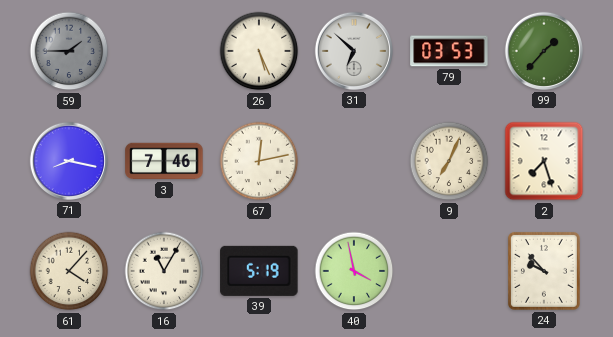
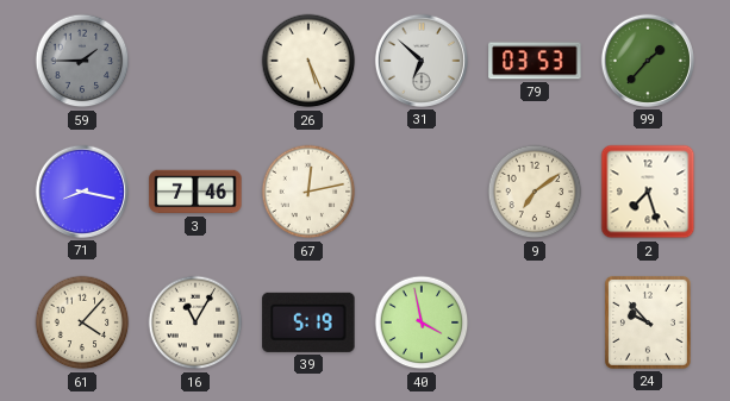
9: 7:04 -> 7:09 (535, 192)
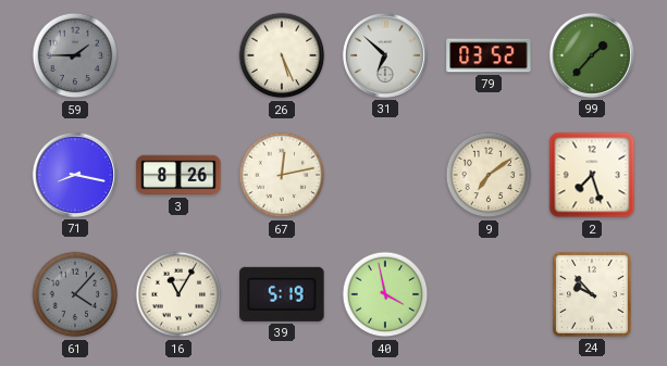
79: 03:53 -> 03:52 (489, 55)
3: 7:46 -> 8:26 (178, 175)
61 dial: cream -> grey (75, 294)
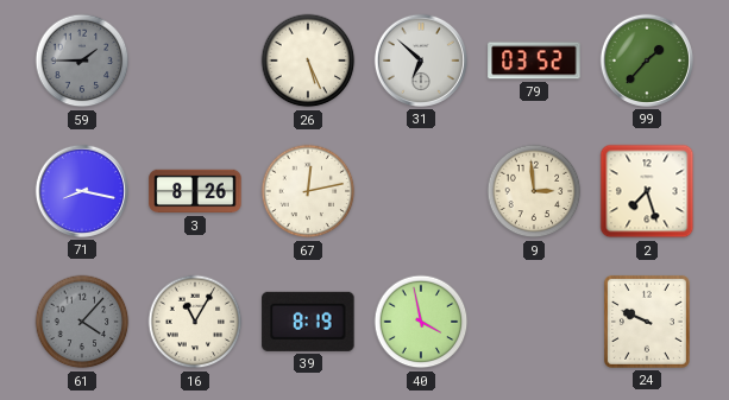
9: 7:09 -> 2:59 (534, 191)
39: 5:19 -> 8:19 (308, 322)
24: 9:53 -> 9:49 (647, 322)
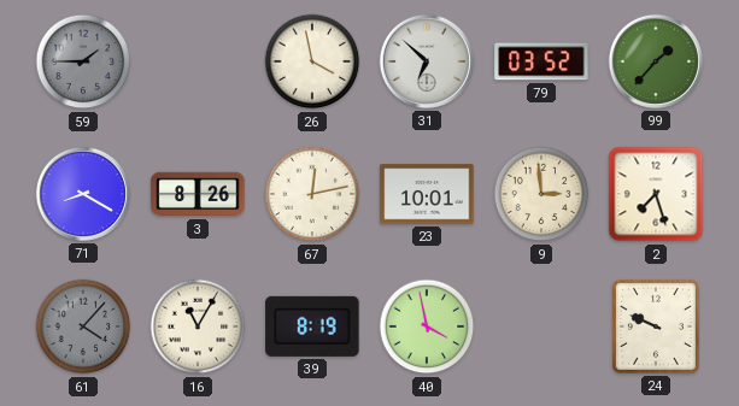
26: 5:26 -> 3:58 (312, 61)
71: 8:17 -> 8:20 (83, 194)
23: none -> 10:01 (427, 194)
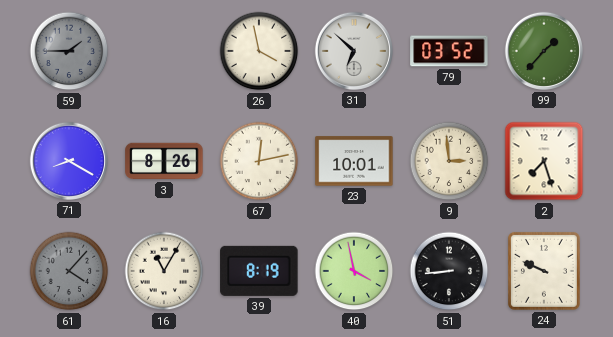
51: none -> 8:44 (449, 271)
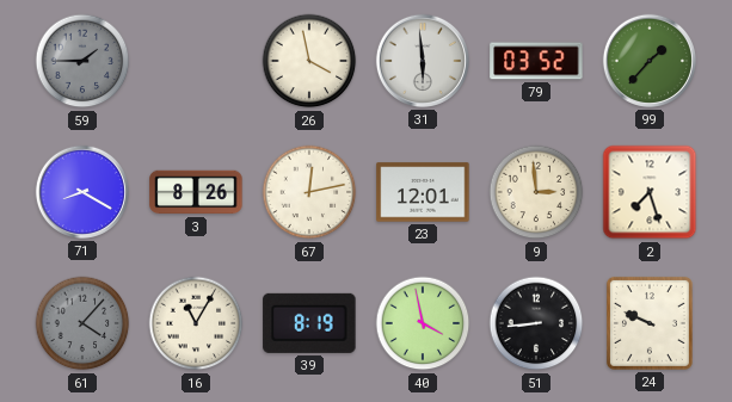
31: 6:52 -> 5:59 (423, 61)
23: 10:01 -> 12:01 (423, 192)
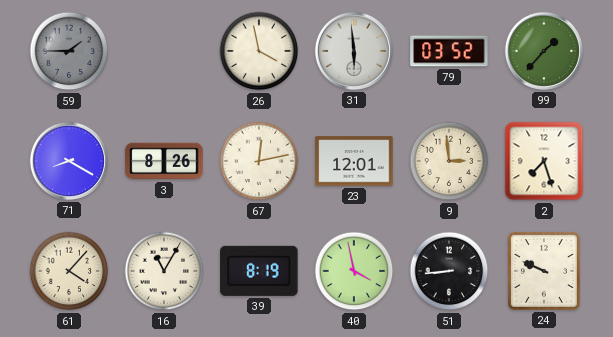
61 dial: grey -> cream (69, 271)
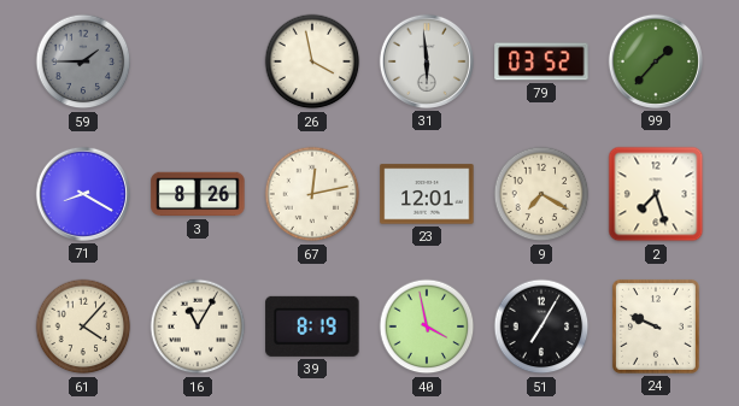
9: 2:59 -> 7:20 (541, 194)
51: 8:44 -> 7:05 (541, 326)
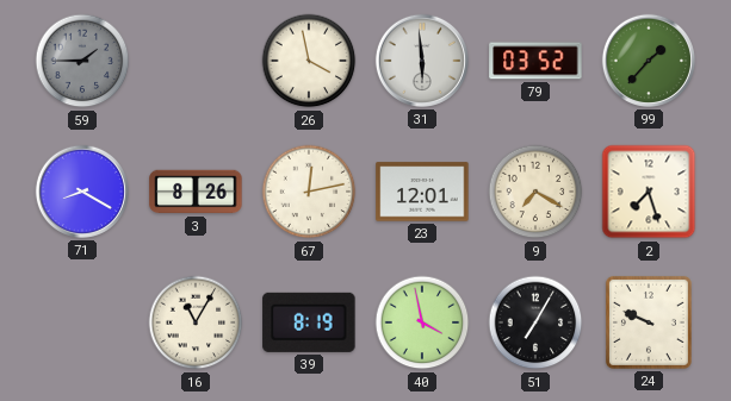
61: 4:07 -> none (83, 326)
